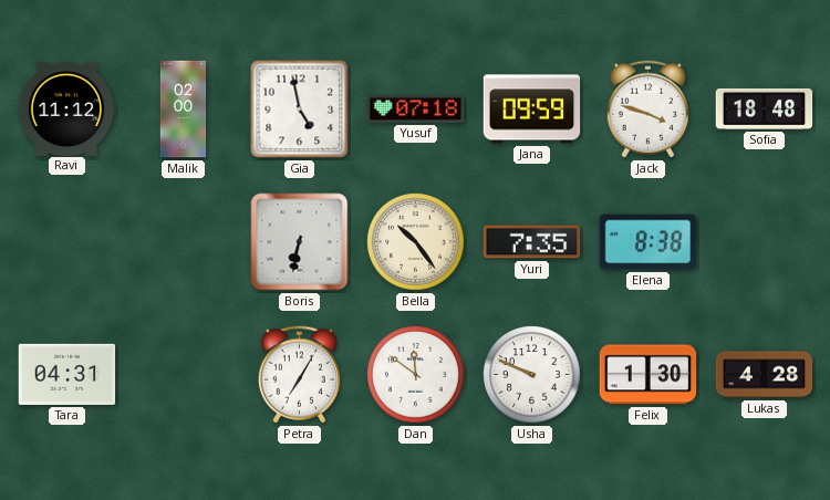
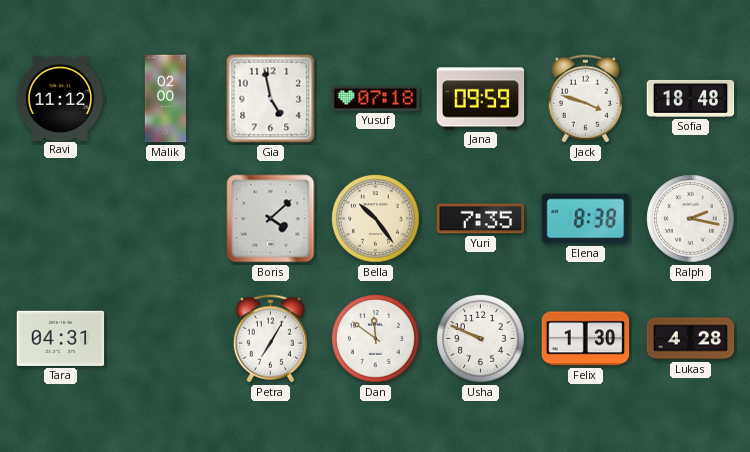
Boris: 6:32 -> 4:08 (271, 219)
Ralph: none -> 2:17 (691, 219)
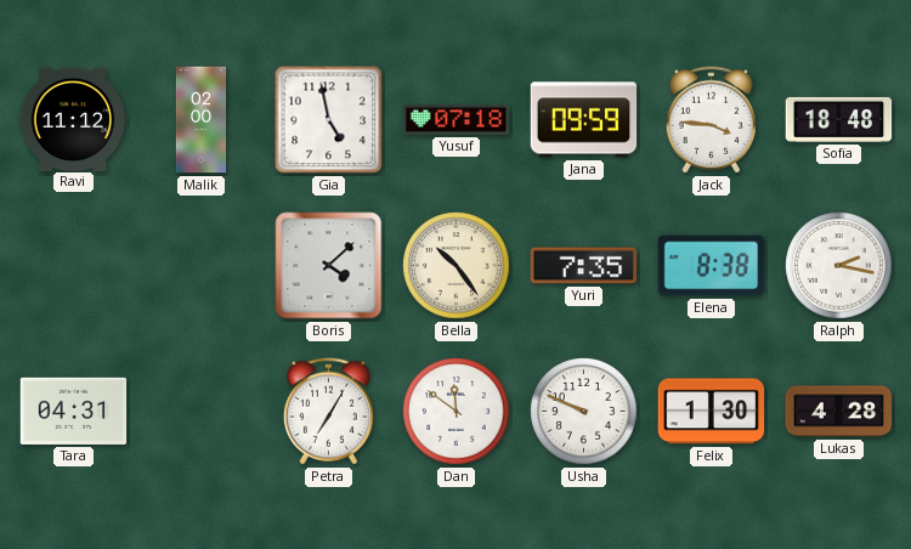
Jack: 3:48 -> 3:46 (711, 120)
